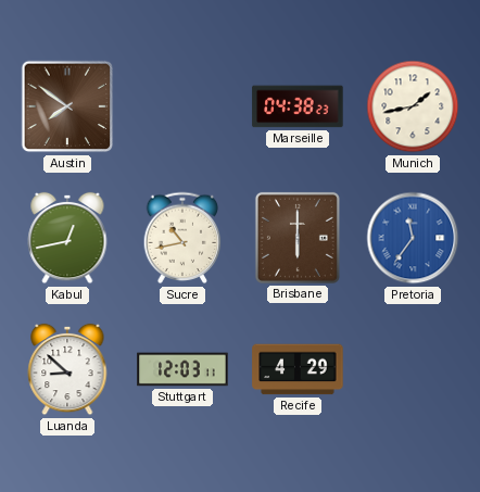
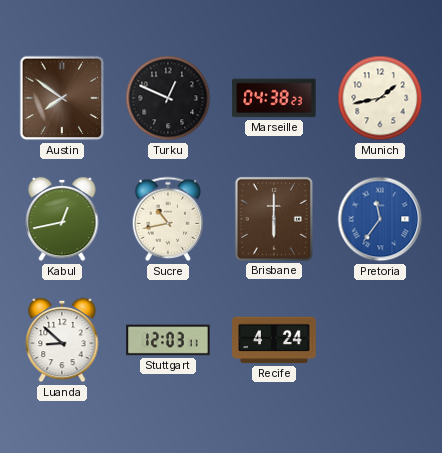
Turku: none -> 12:49 (168, 98)
Recife: 4:29 -> 4:24 (274, 340)
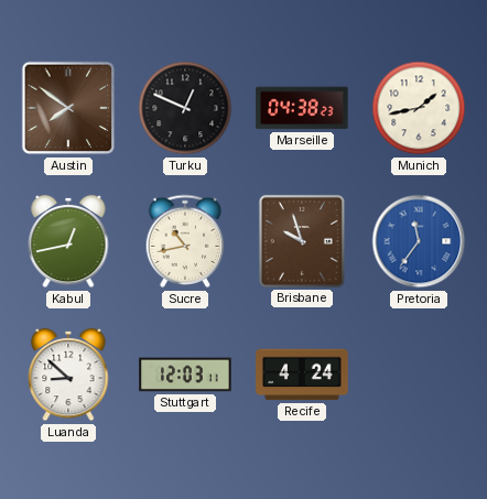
Brisbane: 6:00 -> 9:57 (302, 241)
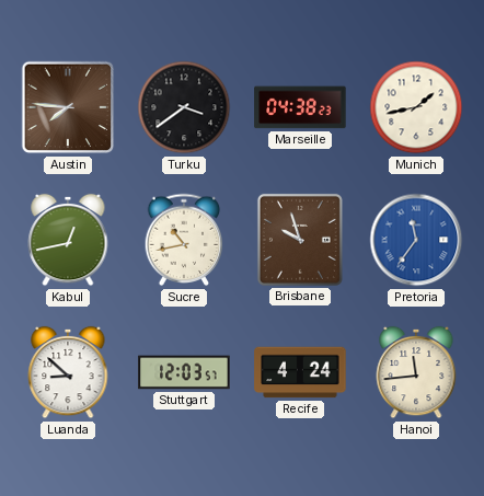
Austin: 7:51 -> 7:46 (68, 107)
Turku: 12:49 -> 3:39 (184, 107)
Stuttgart: 12:03:11 -> 12:03:57 (184, 372)
Hanoi: none -> 11:44 (416, 372)
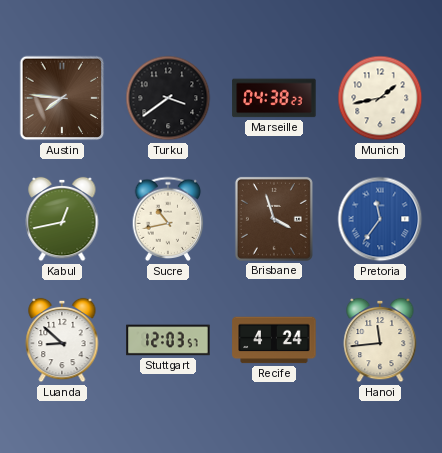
Brisbane: 9:57 -> 3:57 (274, 219)
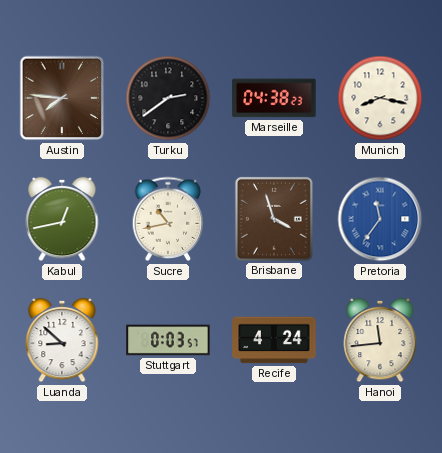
Turku: 3:39 -> 2:39 (168, 98)
Munich: 1:43 -> 8:17 (380, 98)
Stuttgart: 12:03 -> 0:03 (168, 340)
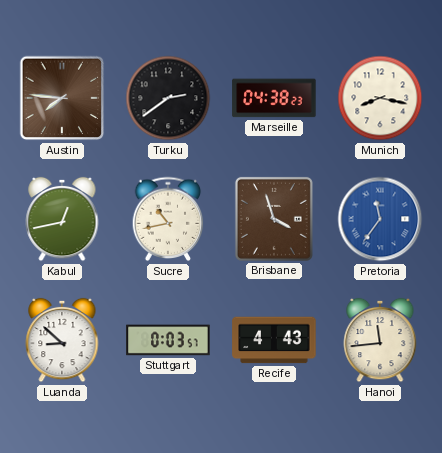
Recife: 4:24 -> 4:43 (274, 340)
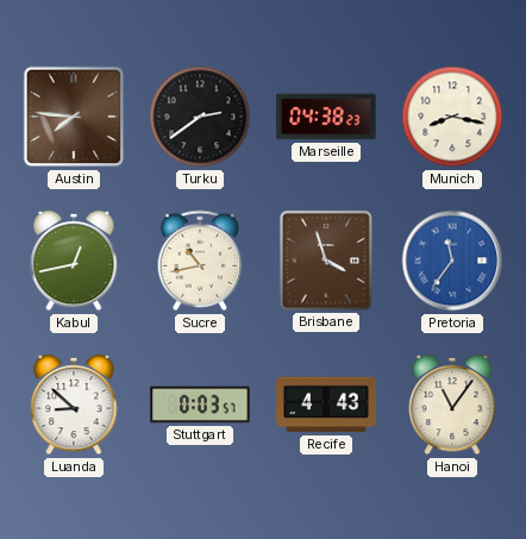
Hanoi: 11:44 -> 11:06 (452, 405)
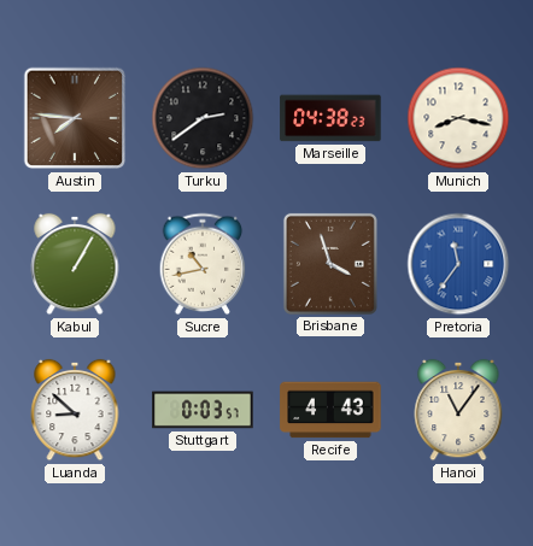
Kabul: 12:43 -> 1:05 (75, 264)
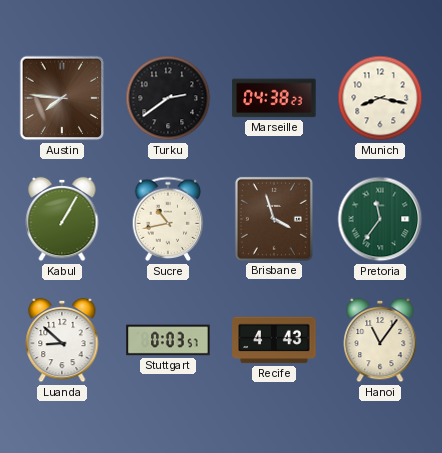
Pretoria dial: blue -> green (380, 219)
